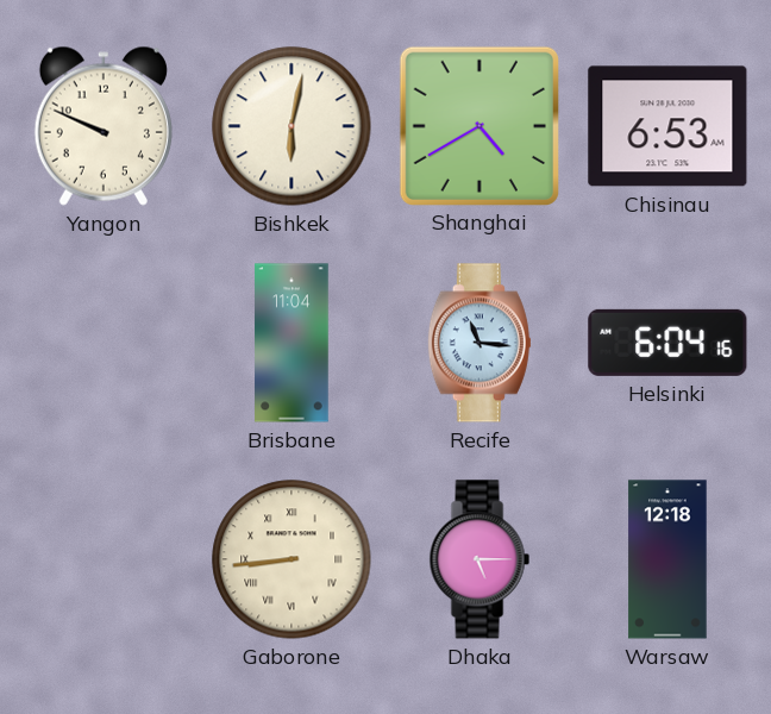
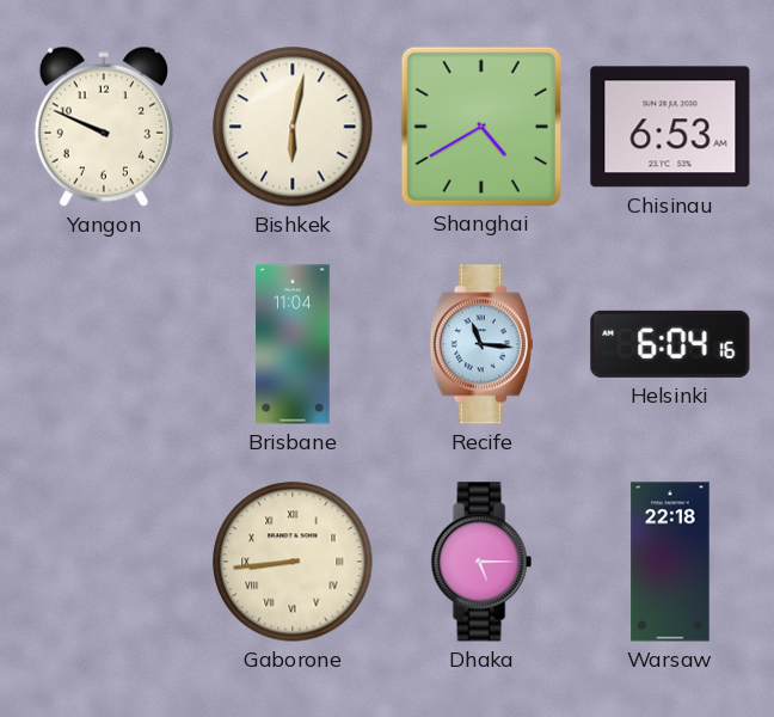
Warsaw: 12:18 -> 22:18 (670, 562)
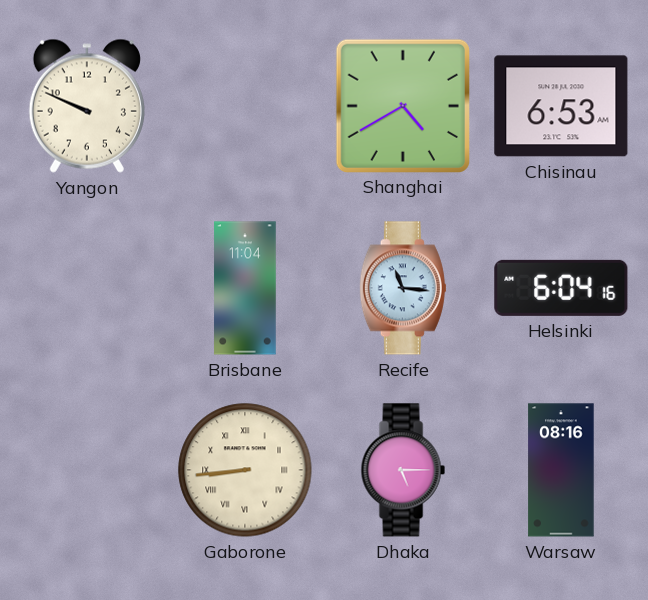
Bishkek: 6:02 -> none (293, 127)
Warsaw: 22:18 -> 08:16 (561, 470)
